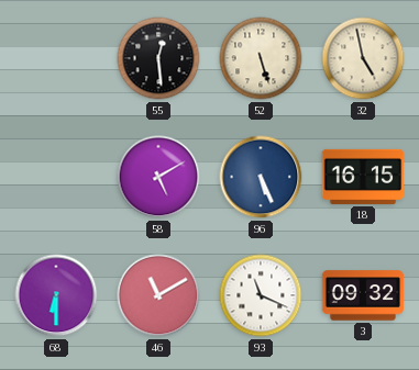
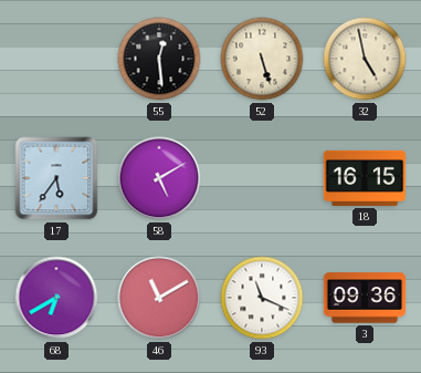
17: none -> 5:36 (56, 178)
96: 5:26 -> none (261, 177)
68: 6:30 -> 6:40 (56, 298)
3: 09:32 -> 09:36 (365, 298)
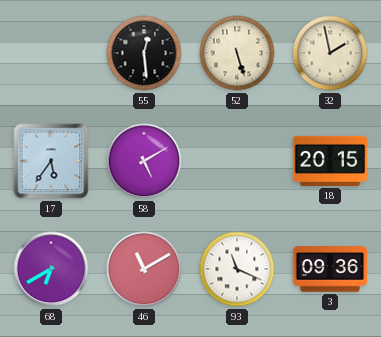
32: 4:58 -> 1:58 (330, 53)
18: 16:15 -> 20:15 (330, 161)
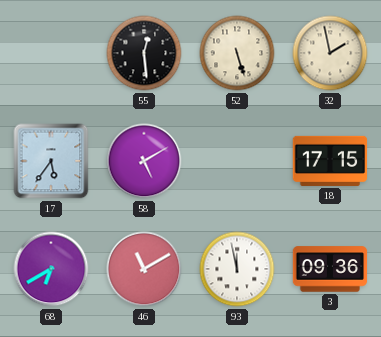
18: 20:15 -> 17:15 (330, 161)
93: 11:19 -> 11:58 (237, 269)
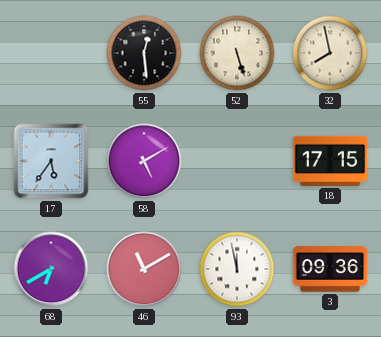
32: 1:58 -> 7:58 (330, 53)
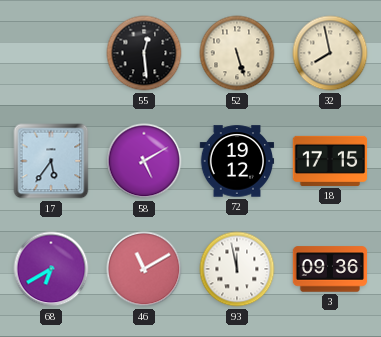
72: none -> 19:12 (237, 161)
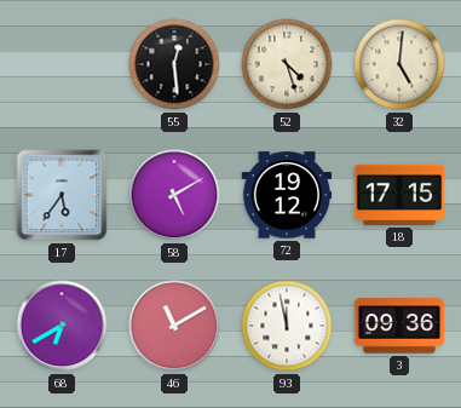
52: 5:27 -> 4:27 (287, 64)
32: 7:58 -> 5:01 (399, 64)
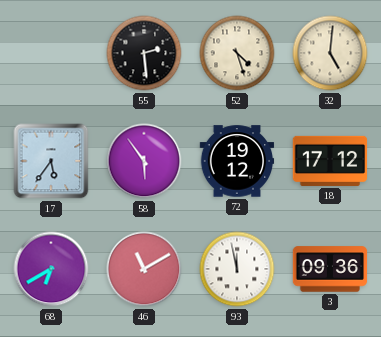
55: 12:29 -> 2:29 (144, 53)
58: 5:10 -> 5:54 (144, 161)
18: 17:15 -> 17:12 (330, 161)
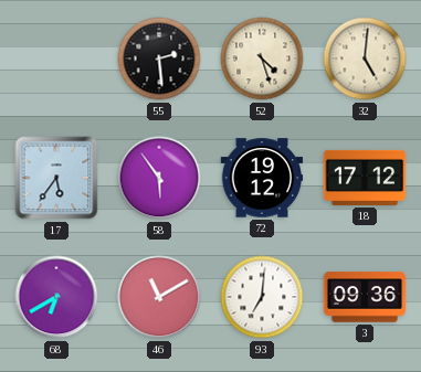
93: 11:58 -> 7:01 (262, 297)
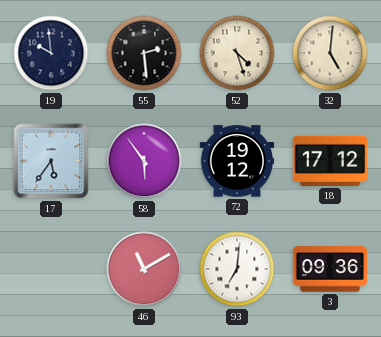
19: none -> 9:59 (51, 53)
68: 6:40 -> none (56, 297)
